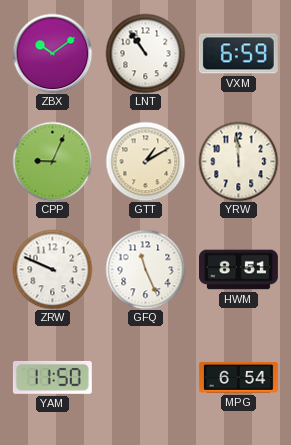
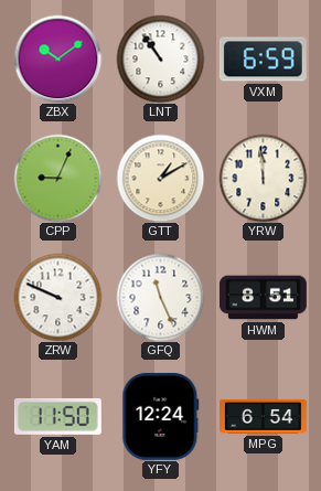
YFY: none -> 12:24 (161, 416)
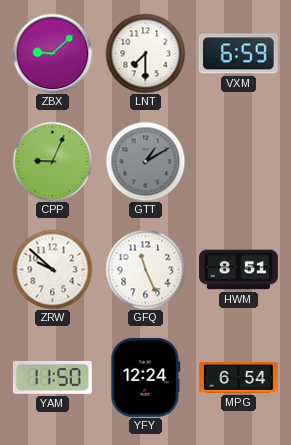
ZBX: 10:09 -> 9:08 (52, 53)
LNT: 10:54 -> 7:30 (145, 53)
GTT dial: cream -> grey (145, 161)
YRW: 11:59 -> none (263, 178)
ZRW: 9:49 -> 9:52 (52, 269)
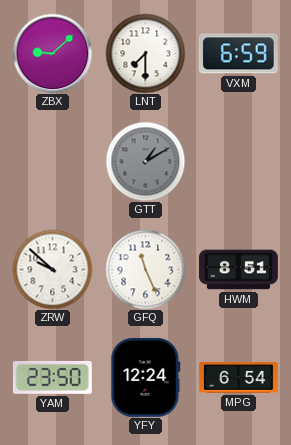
CPP: 9:04 -> none (52, 161)
YAM: 11:50 -> 23:50 (52, 377)
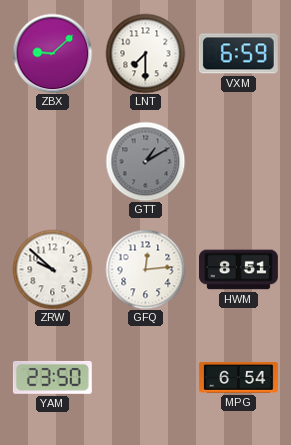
GFQ: 11:26 -> 12:14 (145, 269)
YFY: 12:24 -> none (146, 377)
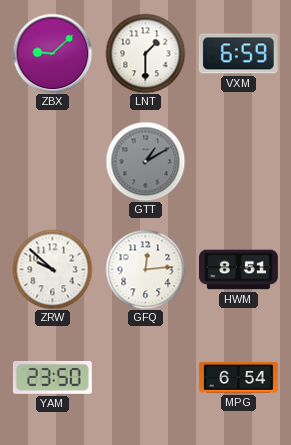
LNT: 7:30 -> 1:30 (145, 53)
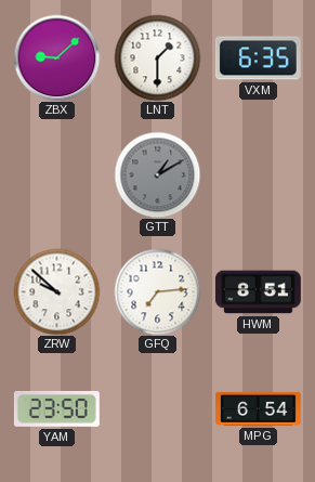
VXM: 6:59 -> 6:35 (258, 58)
GFQ: 12:14 -> 7:14 (157, 291)
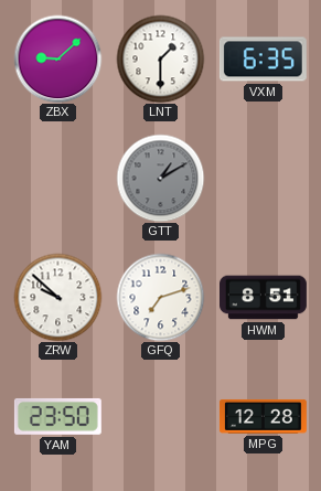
GFQ: 7:14 -> 7:12 (160, 297)
MPG: 6:54 -> 12:28 (263, 416)
